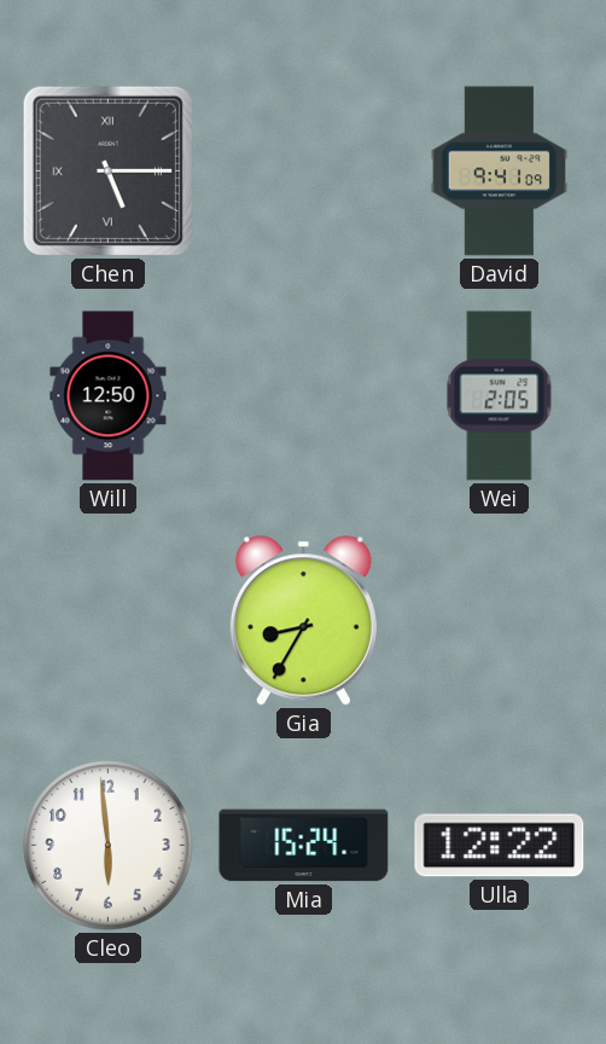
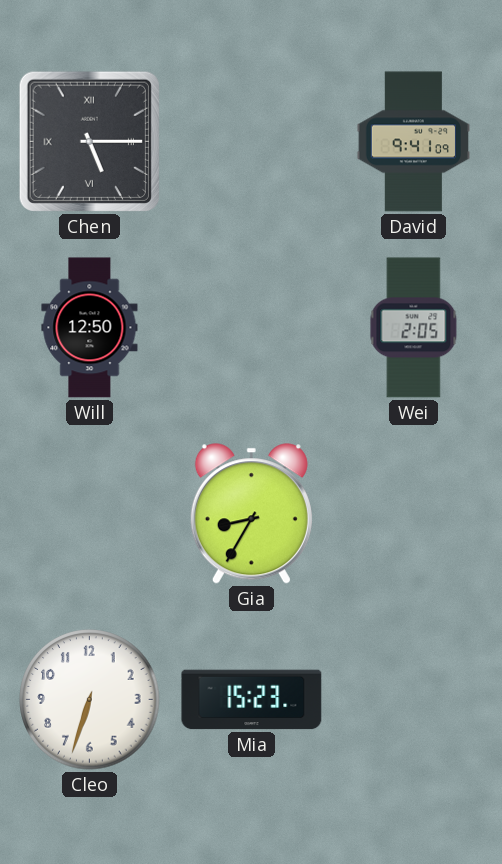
Cleo: 5:59 -> 6:33 (90, 700)
Mia: 15:24 -> 15:23 (252, 700)
Ulla: 12:22 -> none (500, 846)
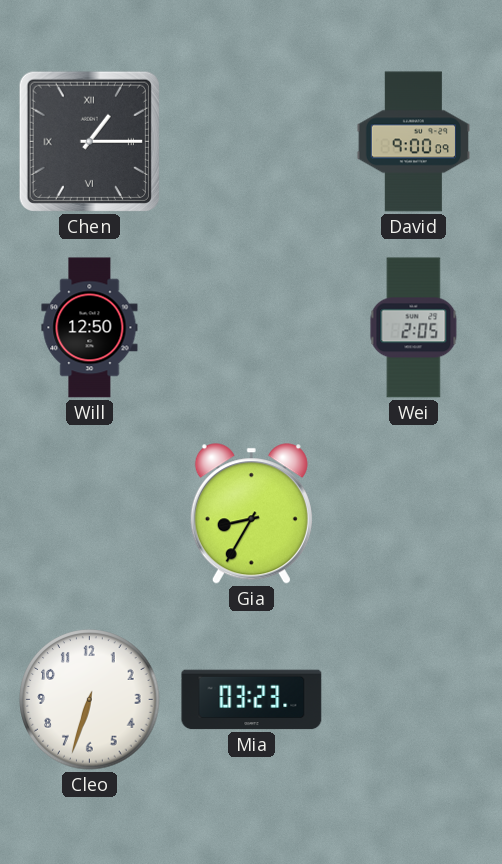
Chen: 5:15 -> 1:15 (89, 141)
David: 9:41 -> 9:00 (413, 142)
Mia: 15:23 -> 03:23 (252, 700)
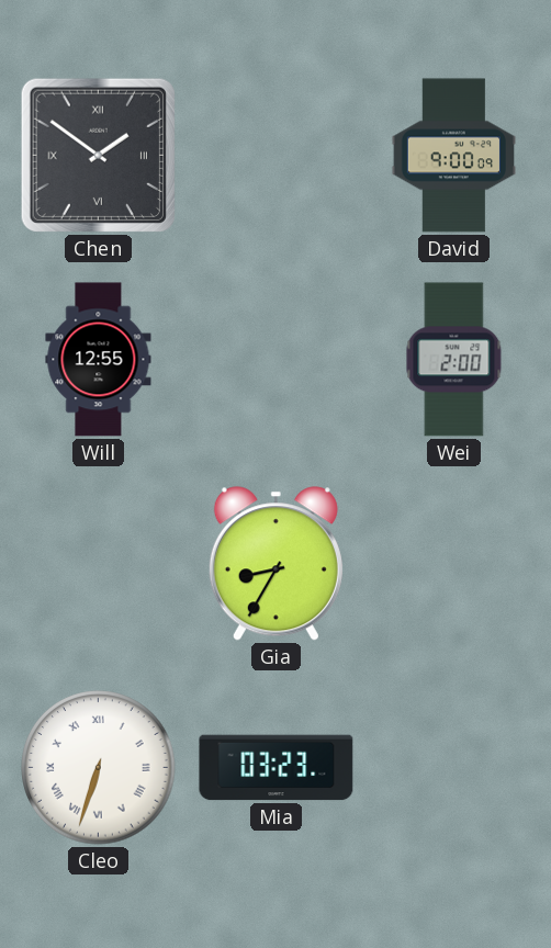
Chen: 1:15 -> 1:51 (98, 155)
Will: 12:50 -> 12:55 (99, 360)
Wei: 2:05 -> 2:00 (454, 360)
Cleo numerals: Arabic -> Roman (99, 768)
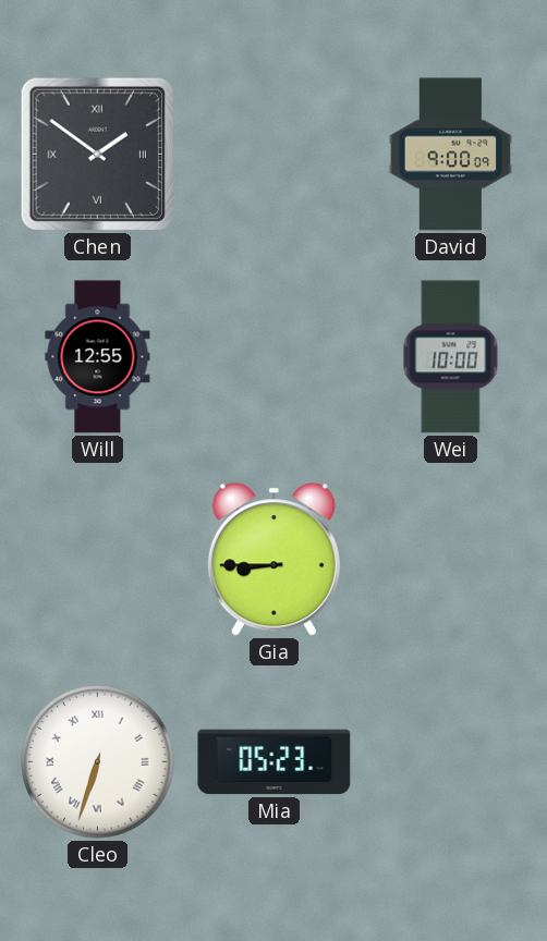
Wei: 2:00 -> 10:00 (451, 357)
Gia: 8:35 -> 8:45 (273, 560)
Mia: 03:23 -> 05:23 (275, 762)
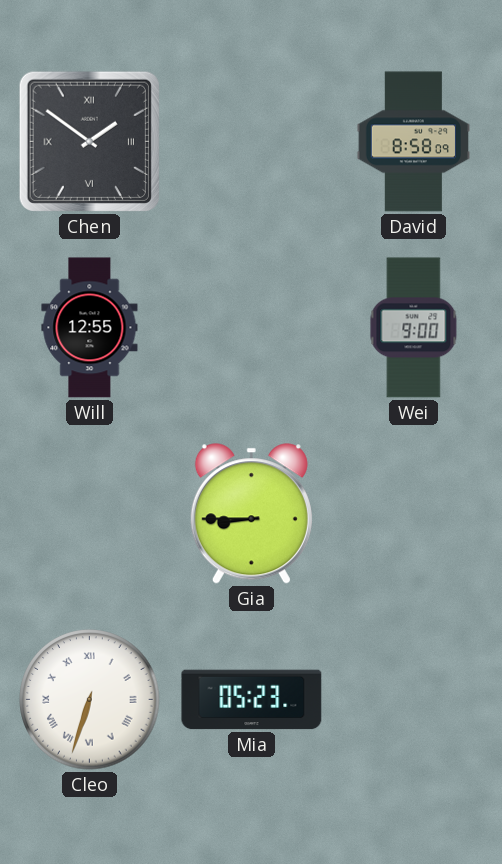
David: 9:00 -> 8:58 (413, 142)
Wei: 10:00 -> 9:00 (414, 328)
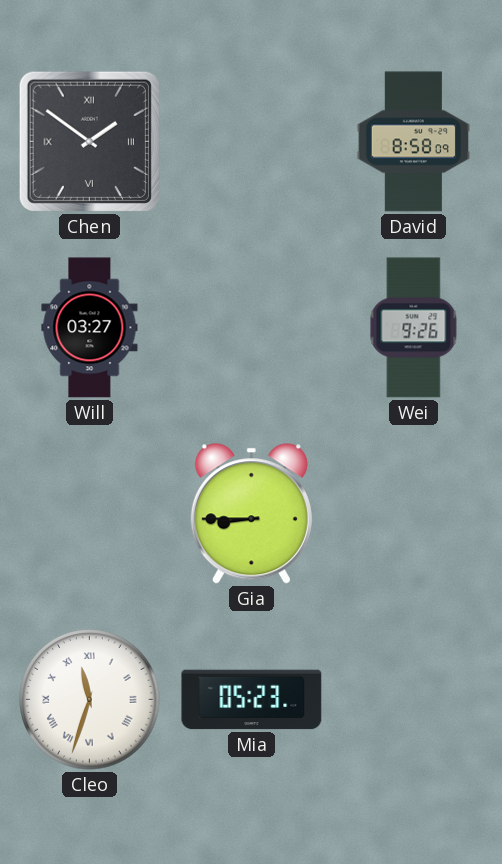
Will: 12:55 -> 03:27 (90, 328)
Wei: 9:00 -> 9:26 (414, 328)
Cleo: 6:33 -> 11:33 (90, 700)
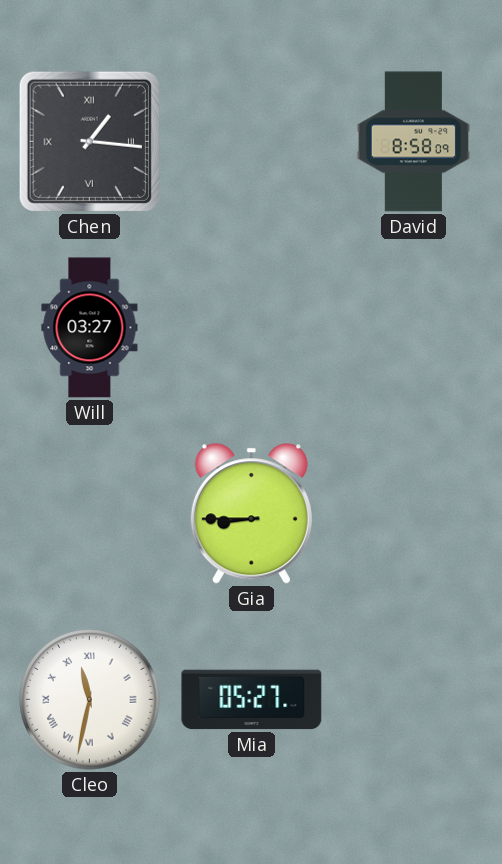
Chen: 1:51 -> 1:16 (89, 141)
Wei: 9:26 -> none (414, 328)
Cleo: 11:33 -> 11:32 (90, 700)
Mia: 05:23 -> 05:27 (252, 700)
